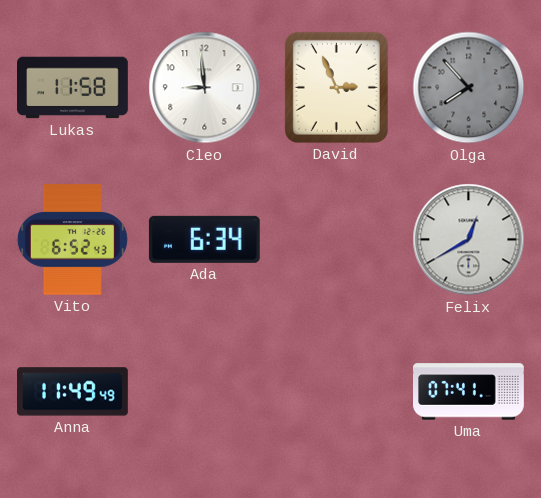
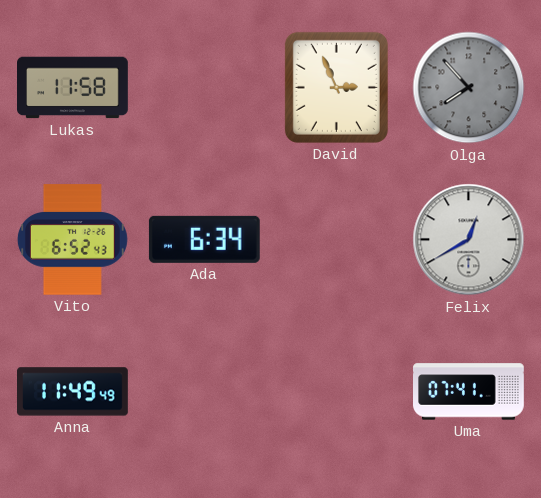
Cleo: 8:59 -> none (205, 88)
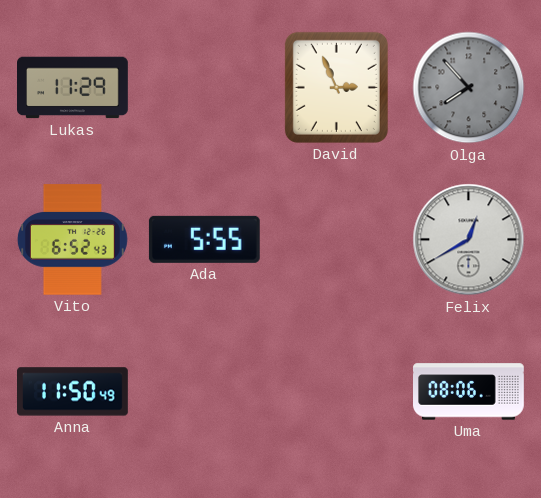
Lukas: 11:58 -> 11:29 (73, 88)
Ada: 6:34 -> 5:55 (204, 239)
Anna: 11:49 -> 11:50 (73, 392)
Uma: 07:41 -> 08:06 (469, 392)
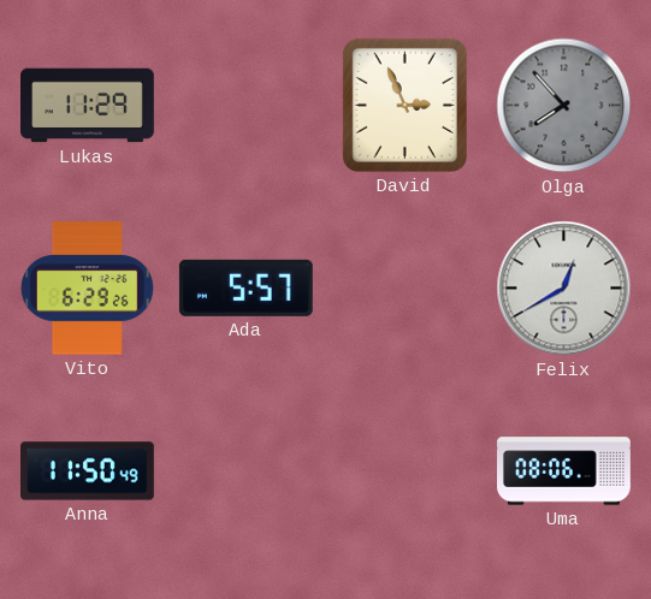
Vito: 6:52 -> 6:29 (87, 289)
Ada: 5:55 -> 5:57 (245, 287)
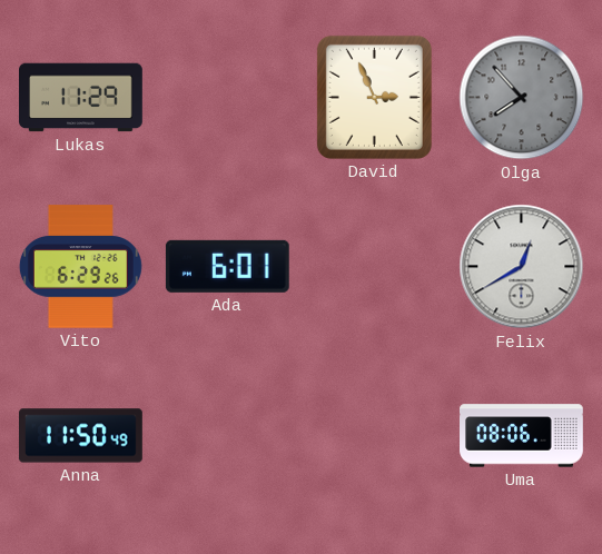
Ada: 5:57 -> 6:01 (227, 266)
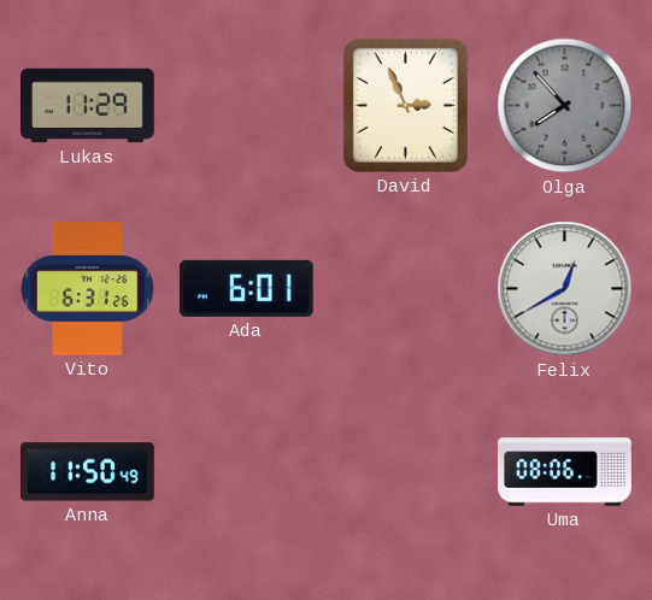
Vito: 6:29 -> 6:31 (87, 289)
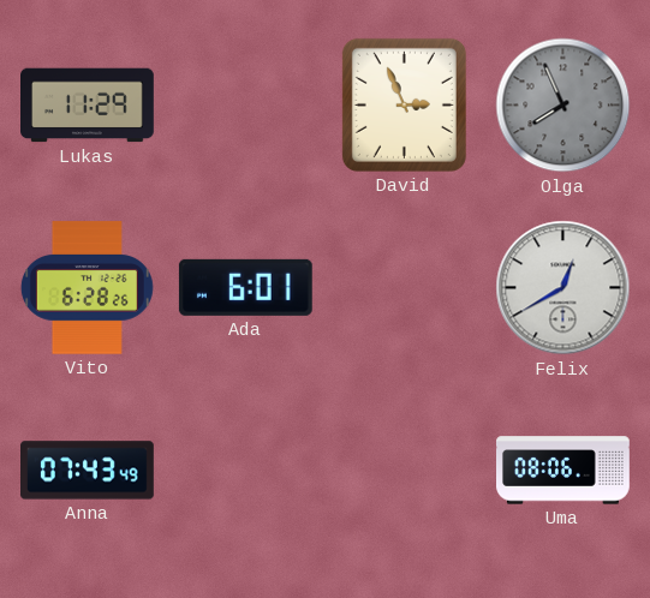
Olga: 7:53 -> 7:56 (563, 106)
Vito: 6:31 -> 6:28 (87, 288)
Anna: 11:50 -> 07:43 (88, 471)
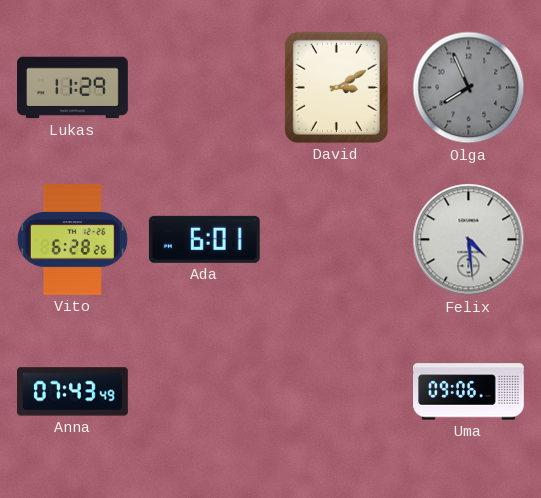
David: 2:56 -> 3:10 (336, 87)
Felix: 12:40 -> 4:29 (469, 240)
Uma: 08:06 -> 09:06 (469, 392)
